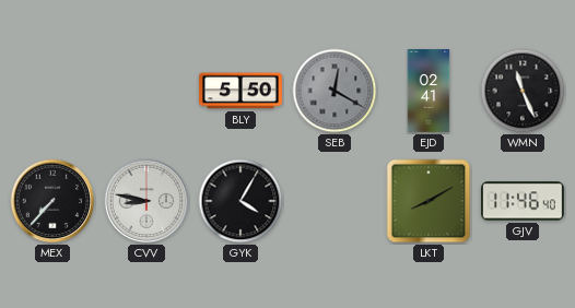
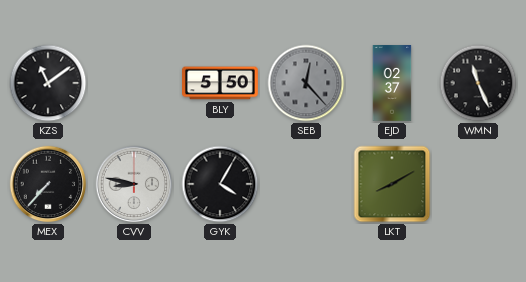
KZS: none -> 11:09 (48, 83)
SEB: 12:20 -> 12:23 (306, 83)
EJD: 02:41 -> 02:37 (392, 83)
GJV: 11:46 -> none (524, 201)
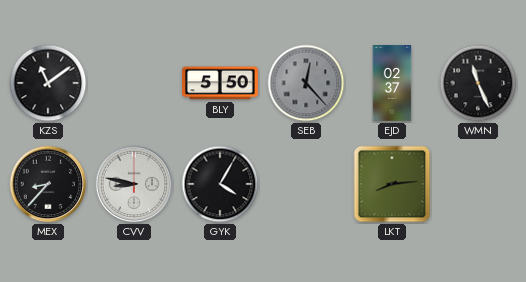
MEX: 7:37 -> 8:37 (48, 184)
LKT: 8:10 -> 8:14 (392, 184)
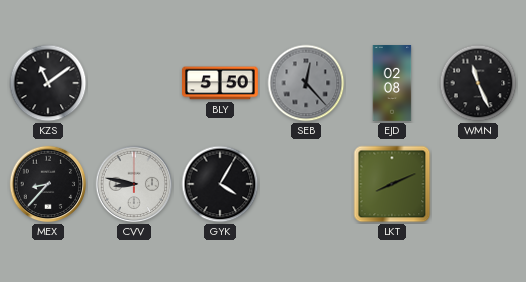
EJD: 02:37 -> 02:08 (392, 83)
LKT: 8:14 -> 8:11 (392, 184)
